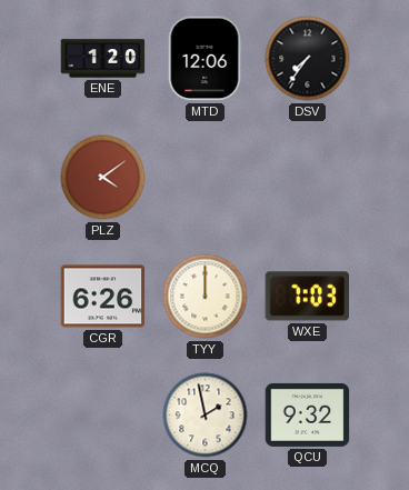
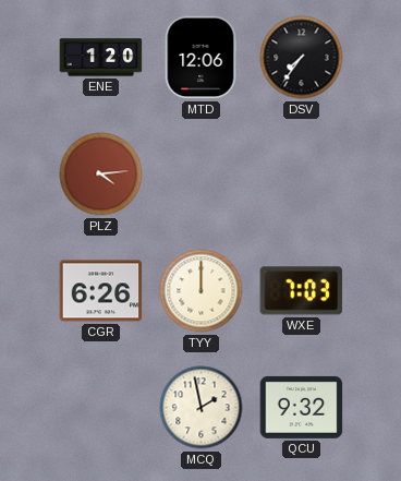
PLZ: 4:09 -> 4:14 (101, 175)
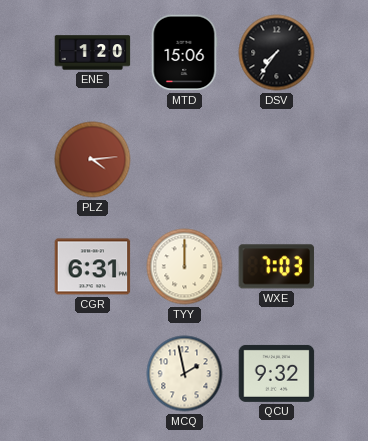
MTD: 12:06 -> 15:06 (184, 53)
CGR: 6:26 -> 6:31 (93, 267)
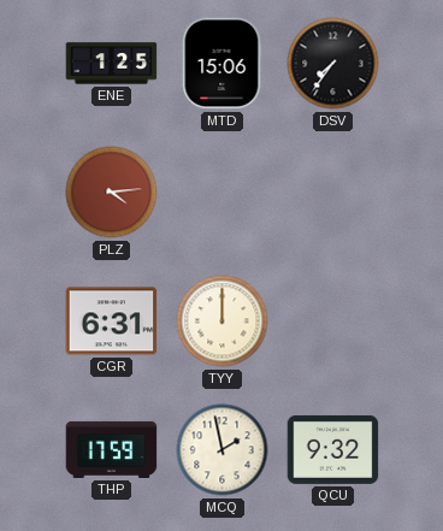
ENE: 1:20 -> 1:25 (112, 64)
WXE: 7:03 -> none (277, 267)
THP: none -> 17:59 (112, 449)
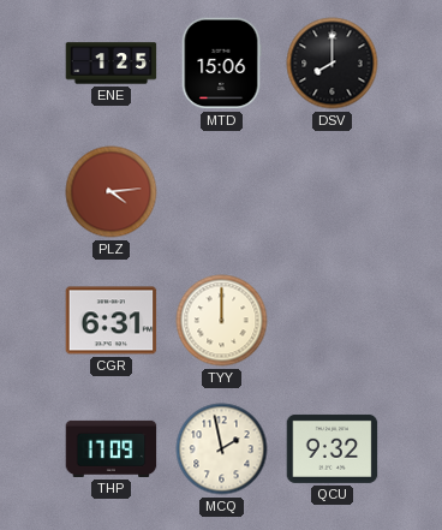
DSV: 7:36 -> 8:00 (333, 64)
THP: 17:59 -> 17:09 (112, 448)
